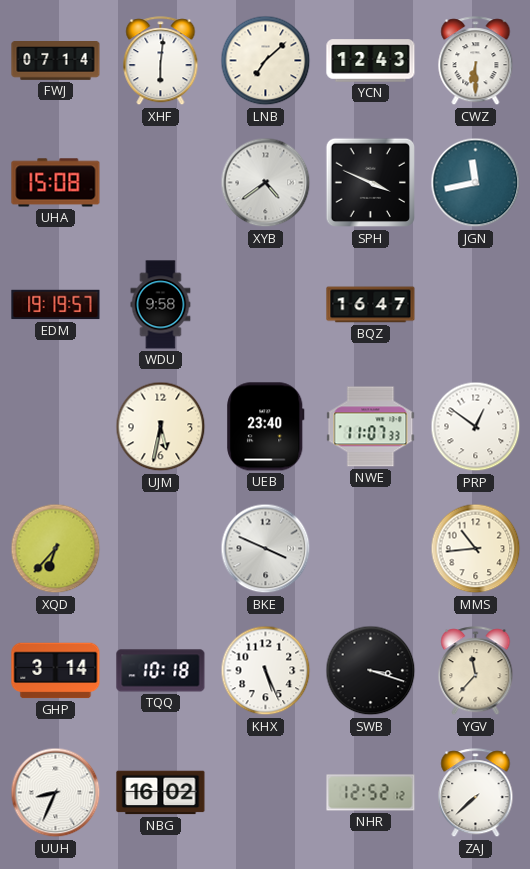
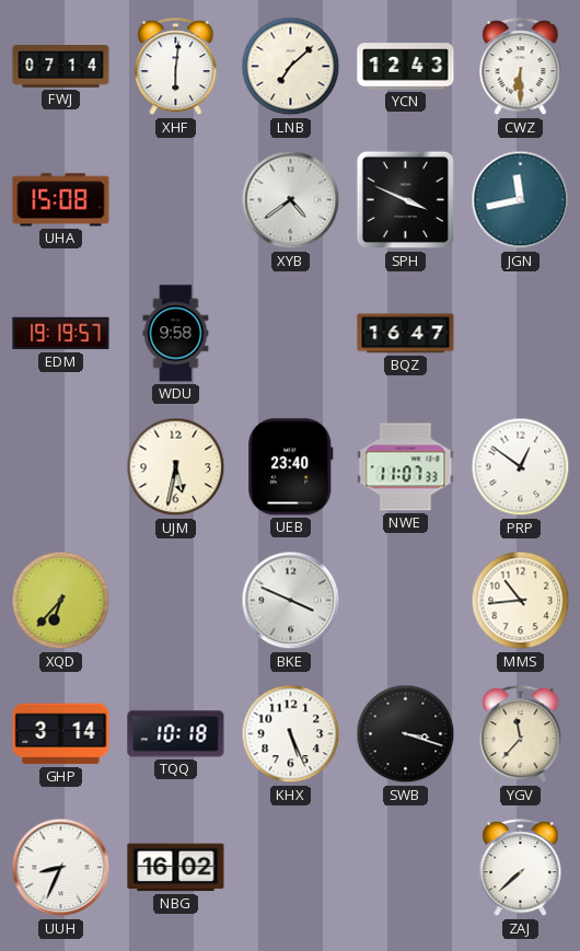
NHR: 12:52 -> none (371, 793)
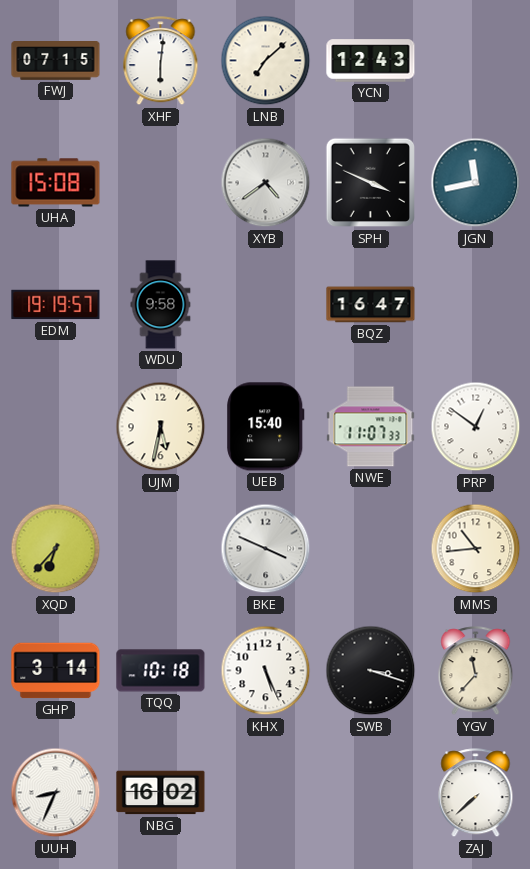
FWJ: 07:14 -> 07:15 (56, 61)
CWZ: 6:30 -> none (521, 67)
UEB: 23:40 -> 15:40 (266, 427)
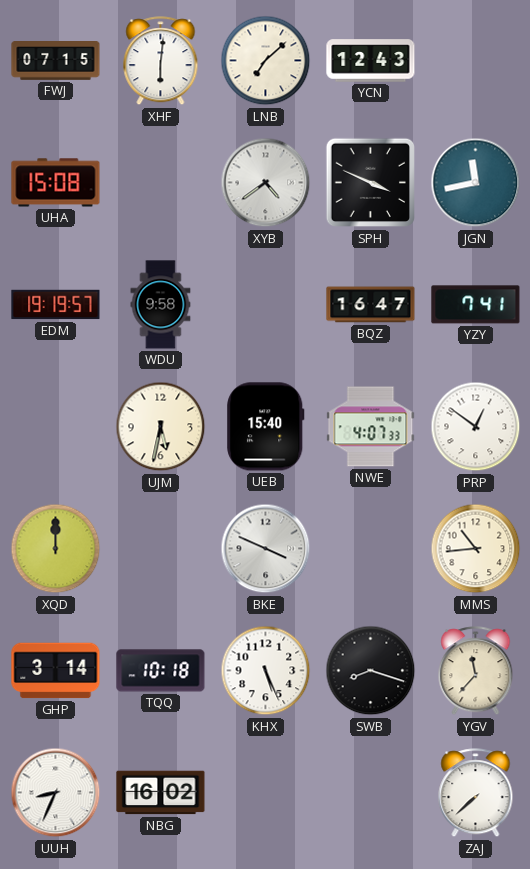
YZY: none -> 7:41 (476, 305)
NWE: 11:07 -> 4:07 (371, 427)
XQD: 6:37 -> 12:00 (56, 549)
SWB: 3:18 -> 8:18 (371, 671)
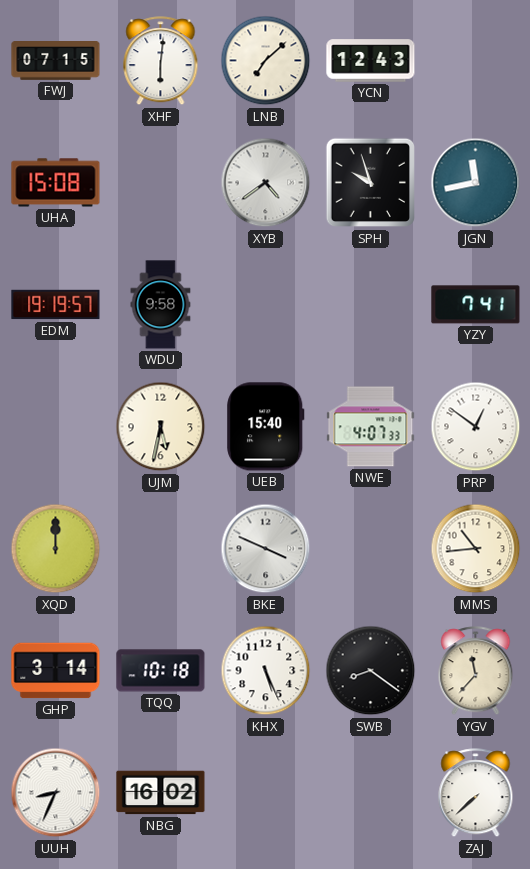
SPH: 3:49 -> 9:57 (371, 183)
BQZ: 16:47 -> none (371, 305)
SWB: 8:18 -> 8:21 (371, 671)
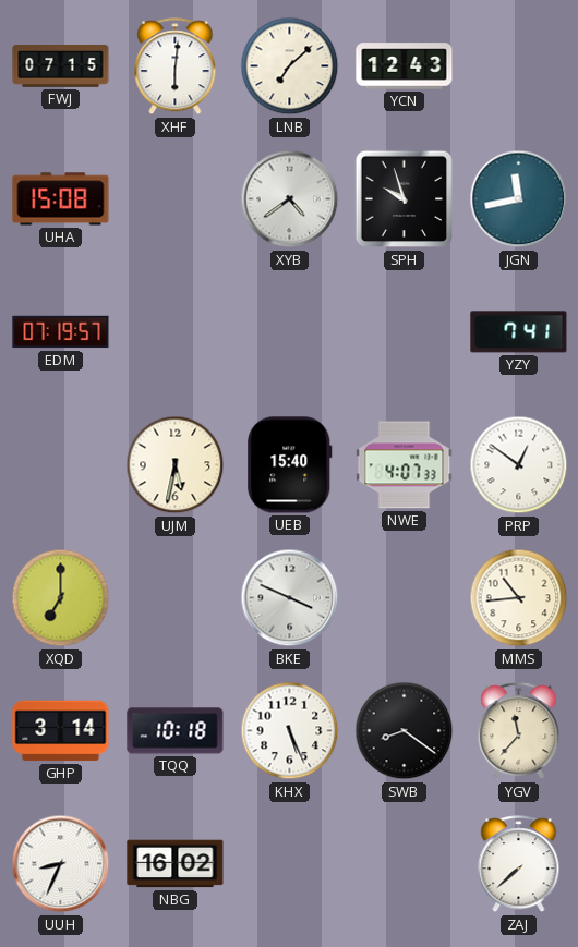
EDM: 19:19 -> 07:19 (61, 332)
WDU: 9:58 -> none (161, 305)
XQD: 12:00 -> 7:00 (61, 598)
